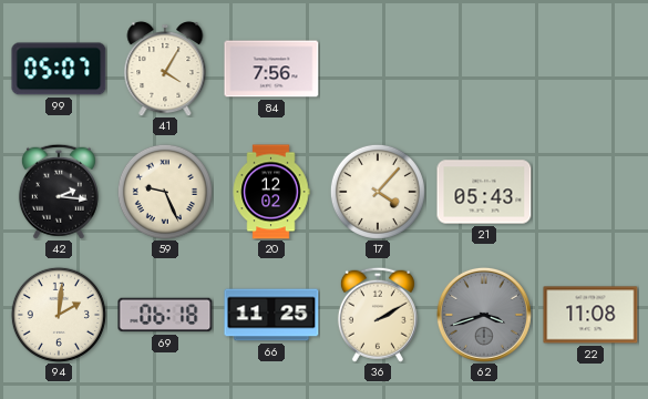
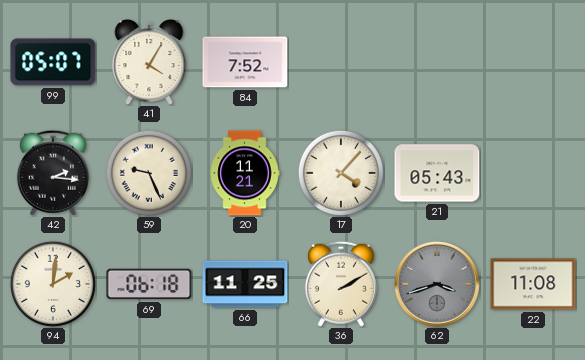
84: 7:56 -> 7:52 (245, 62)
20: 12:02 -> 11:21 (245, 173)
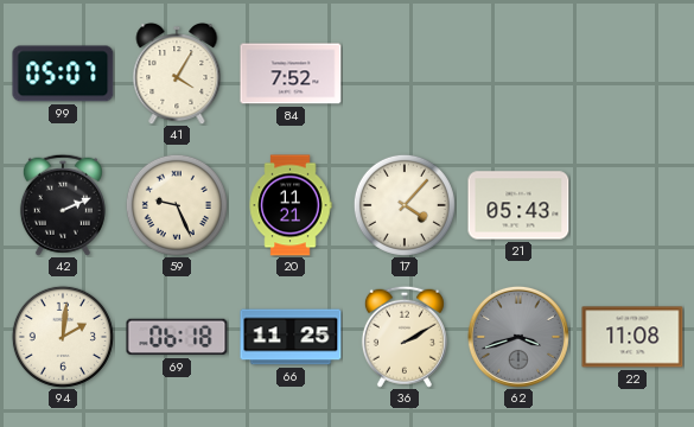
42: 2:16 -> 2:11 (63, 205)
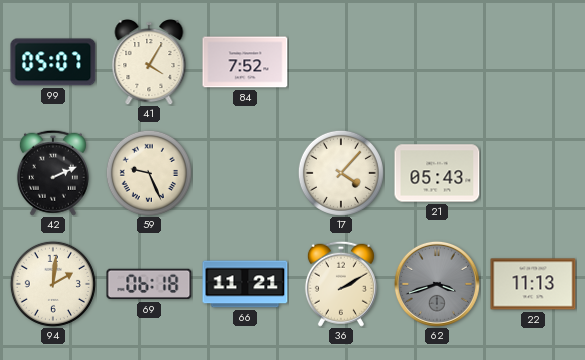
20: 11:21 -> none (291, 205)
66: 11:25 -> 11:21 (245, 284)
22: 11:08 -> 11:13 (533, 284)
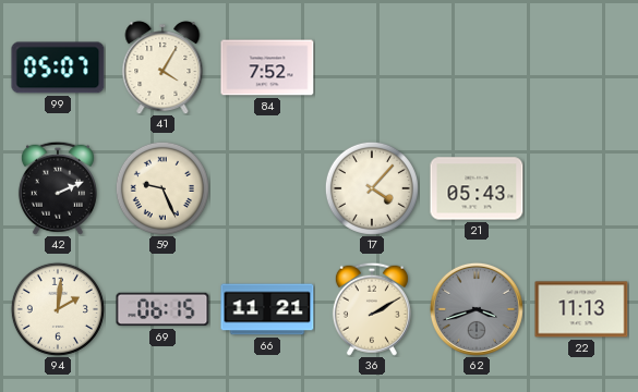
69: 06:18 -> 06:15 (162, 309)
